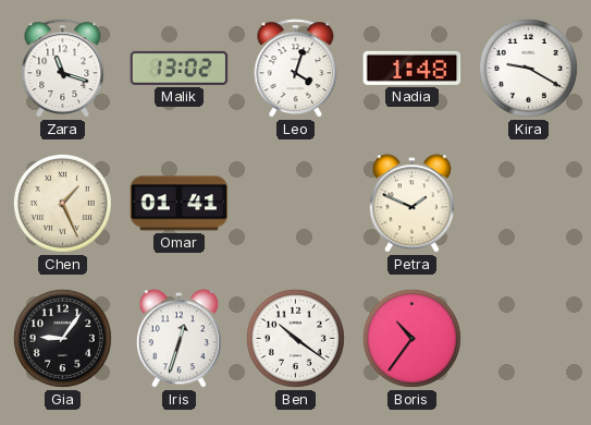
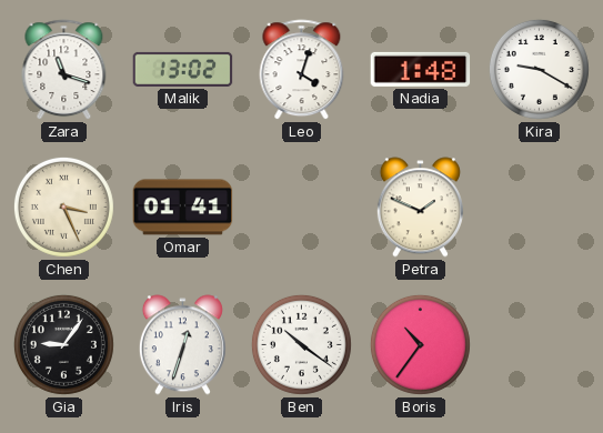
Chen: 1:26 -> 3:26 (63, 207)
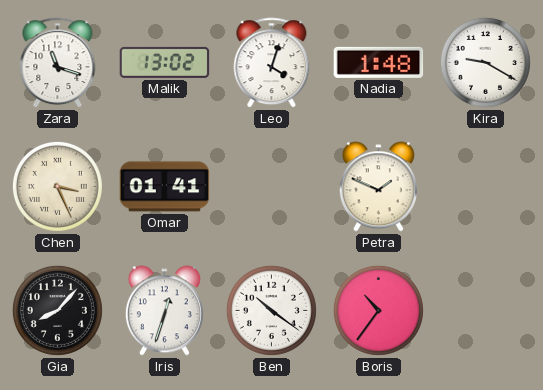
Gia: 9:06 -> 8:07 (57, 310)
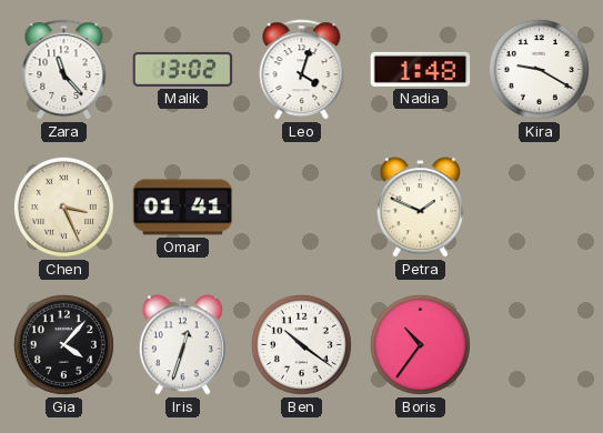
Zara: 11:18 -> 11:23 (64, 70)
Gia: 8:07 -> 4:07 (63, 344)
